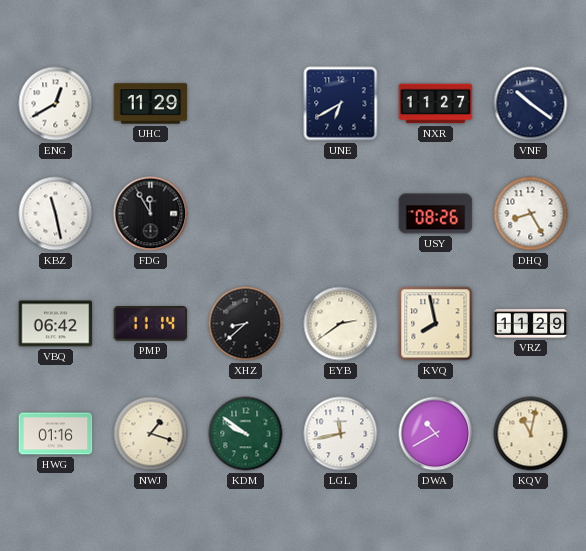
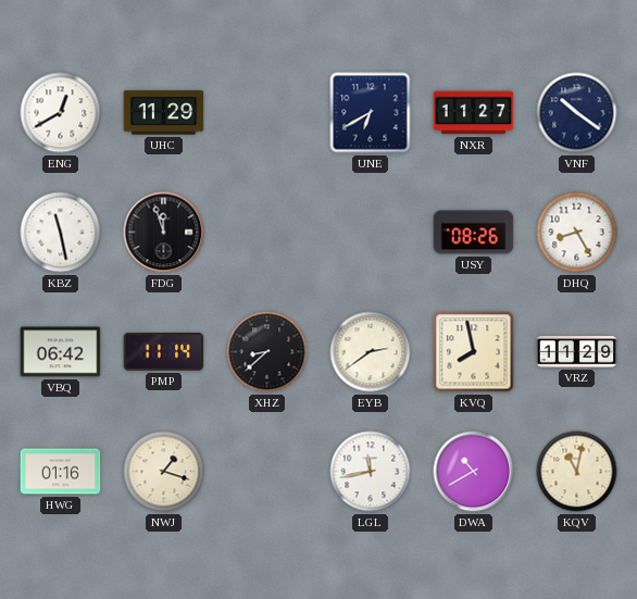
FDG: 11:55 -> 11:57 (164, 233)
KDM: 9:51 -> none (246, 434)
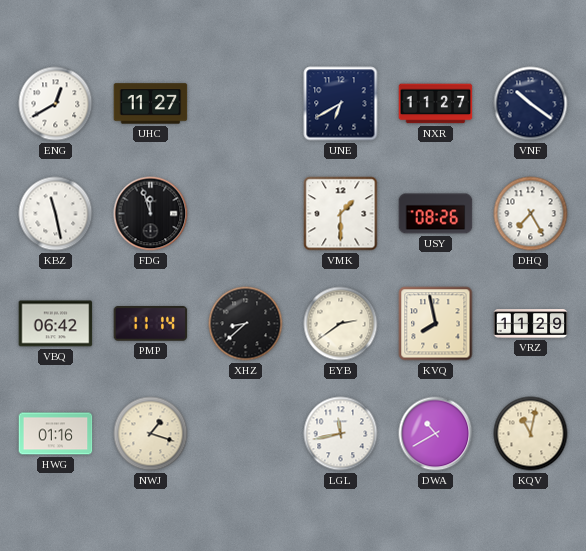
UHC: 11:29 -> 11:27 (151, 104)
VMK: none -> 1:30 (341, 214)
DHQ: 8:25 -> 7:25 (531, 214)
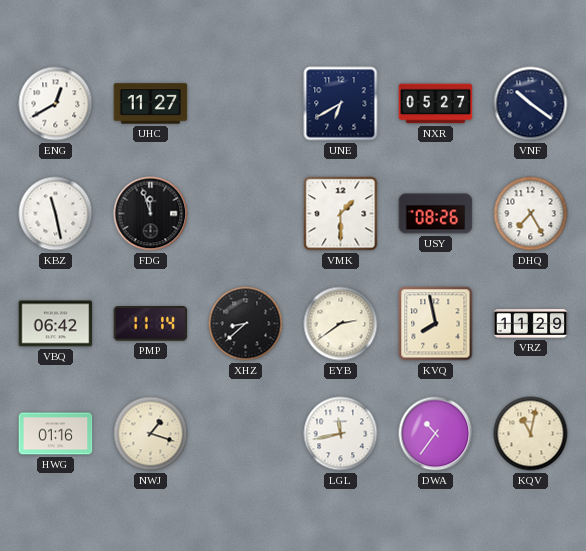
NXR: 11:27 -> 05:27 (436, 104)
DWA: 10:40 -> 10:36 (436, 434)
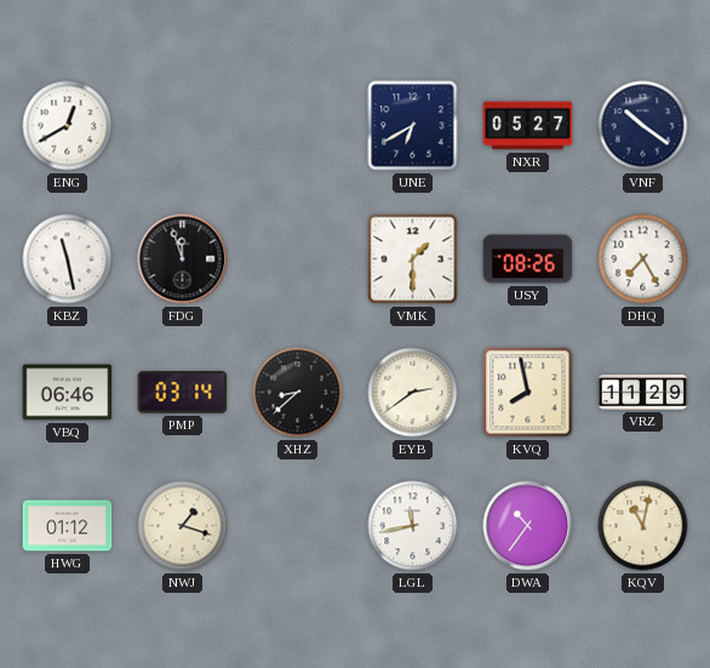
UHC: 11:27 -> none (151, 104)
VBQ: 06:42 -> 06:46 (68, 393)
PMP: 11:14 -> 03:14 (183, 393)
HWG: 01:16 -> 01:12 (68, 526)
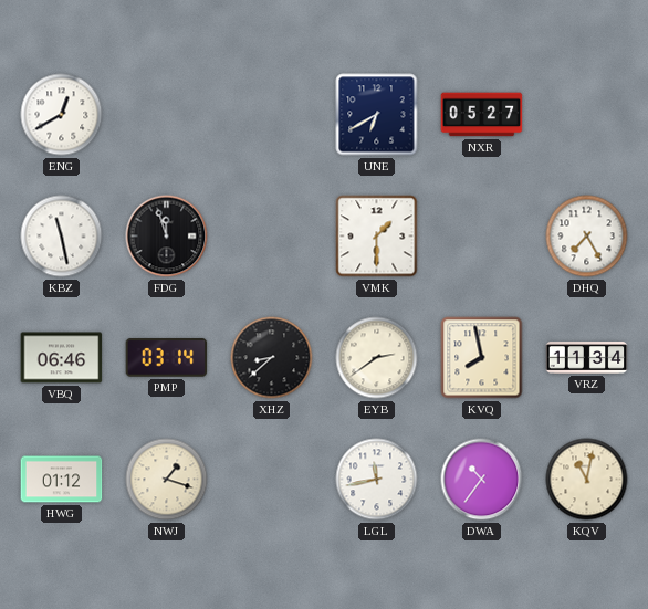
VNF: 10:21 -> none (643, 126)
USY: 08:26 -> none (528, 259)
VRZ: 11:29 -> 11:34 (587, 358)
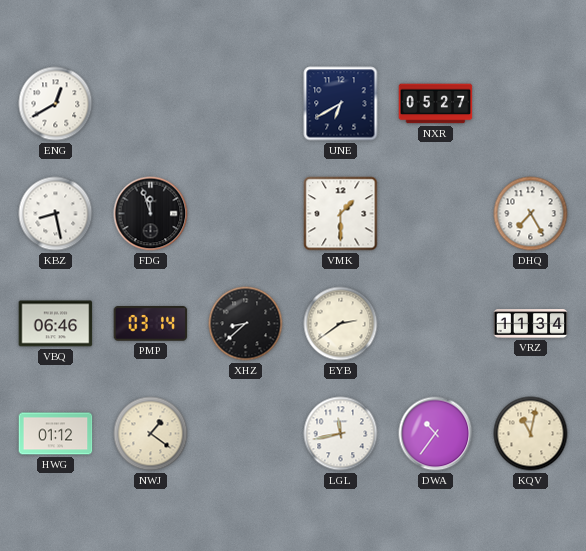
KBZ: 11:28 -> 8:28 (56, 214)
KVQ: 7:58 -> none (482, 358)
NWJ: 1:18 -> 1:21 (151, 434)
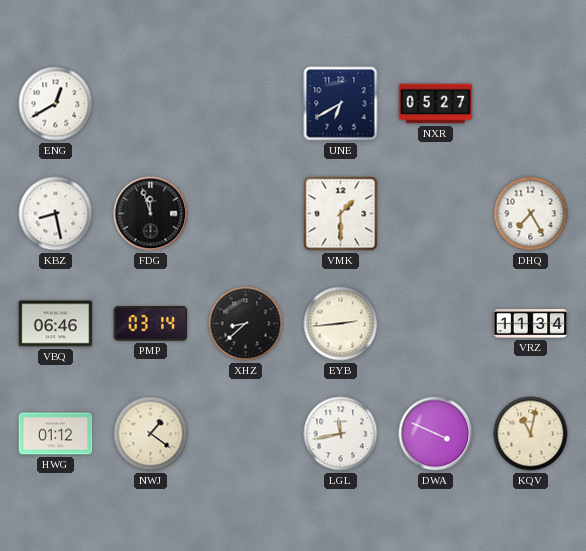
EYB: 2:39 -> 2:44 (341, 324)
DWA: 10:36 -> 3:49 (436, 434)
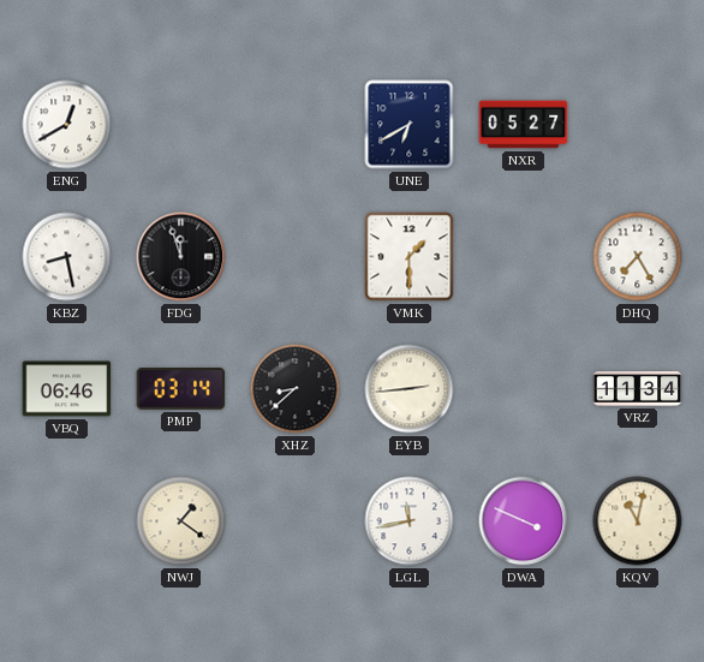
HWG: 01:12 -> none (56, 434)
